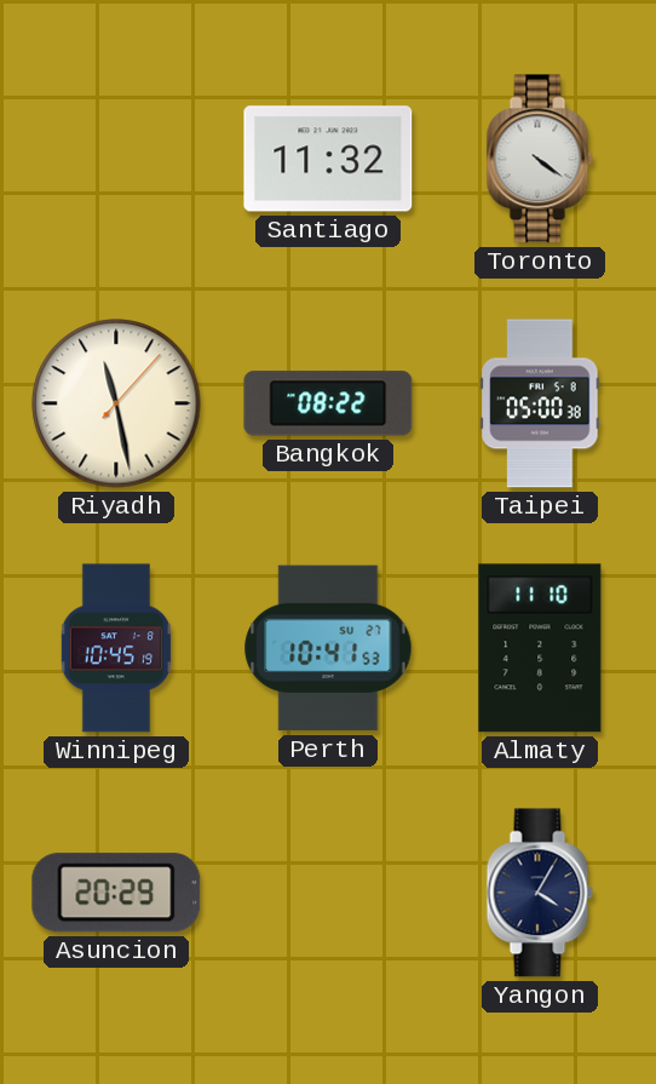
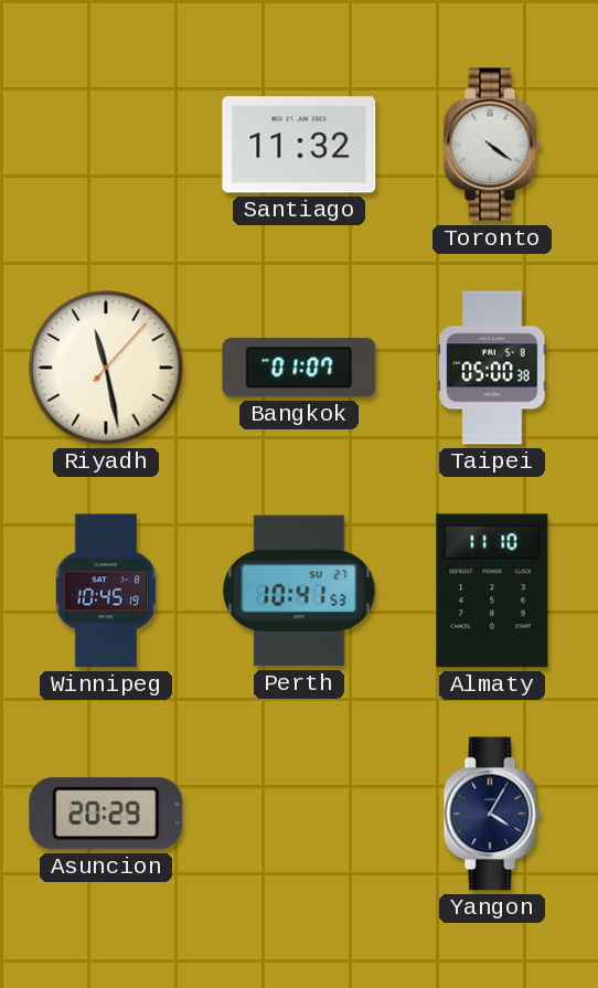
Bangkok: 08:22 -> 01:07 (299, 368)
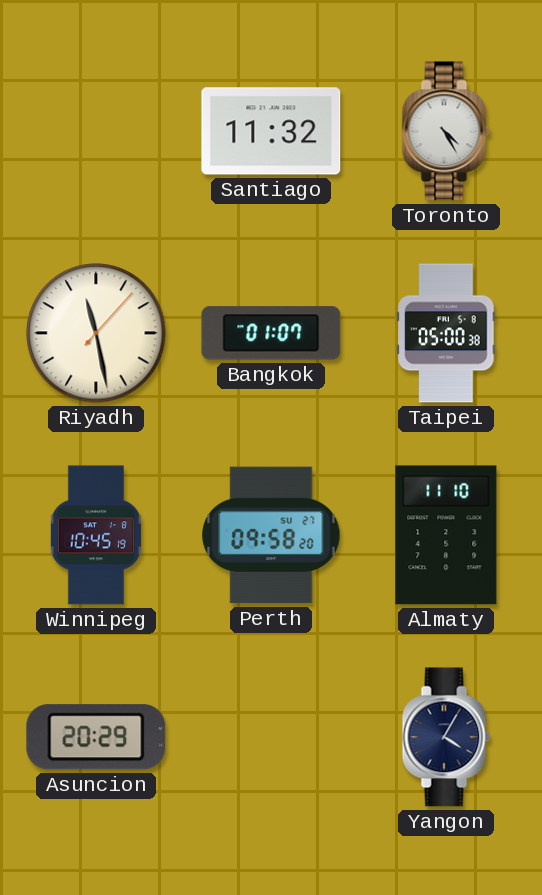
Toronto: 4:21 -> 4:25 (446, 131)
Perth: 10:41 -> 09:58 (271, 535)
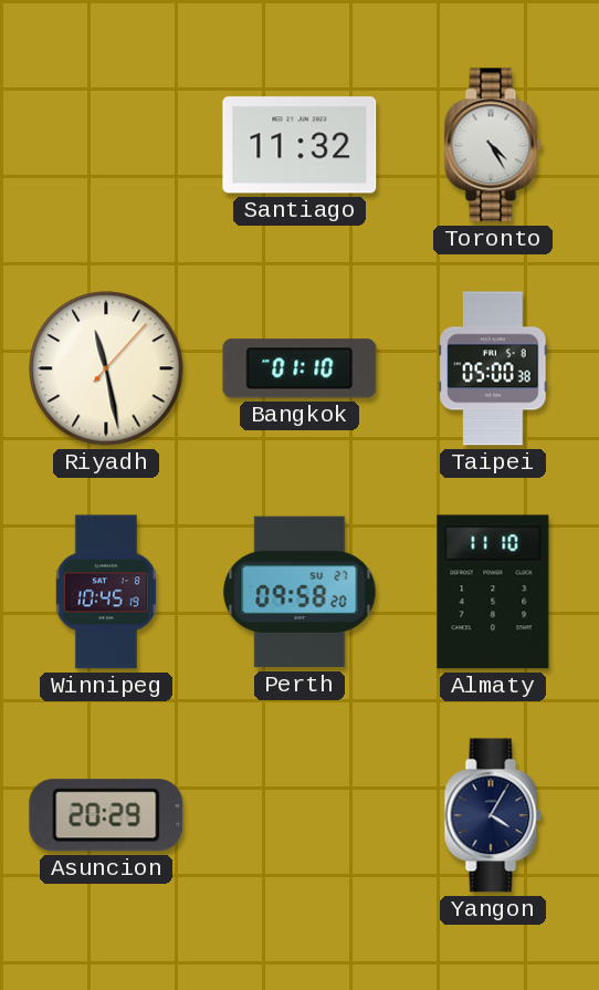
Bangkok: 01:07 -> 01:10 (299, 368)
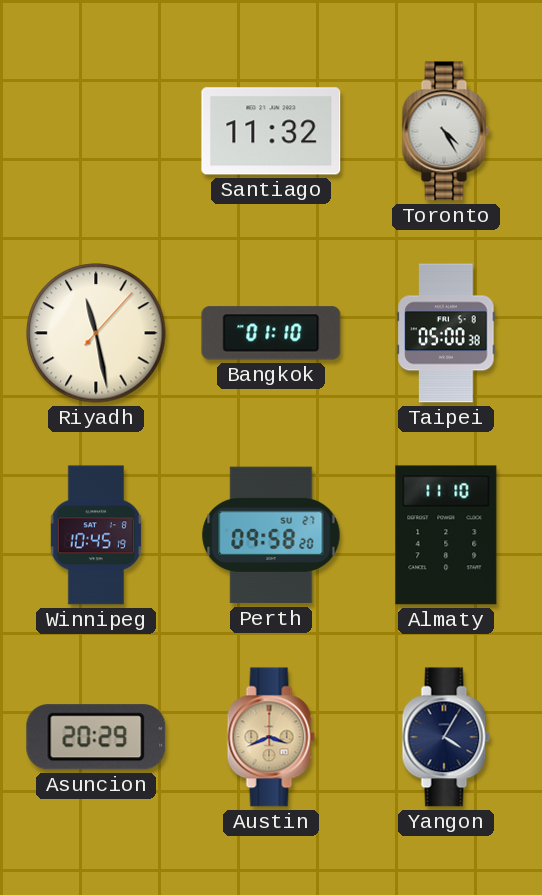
Austin: none -> 3:41 (271, 737)
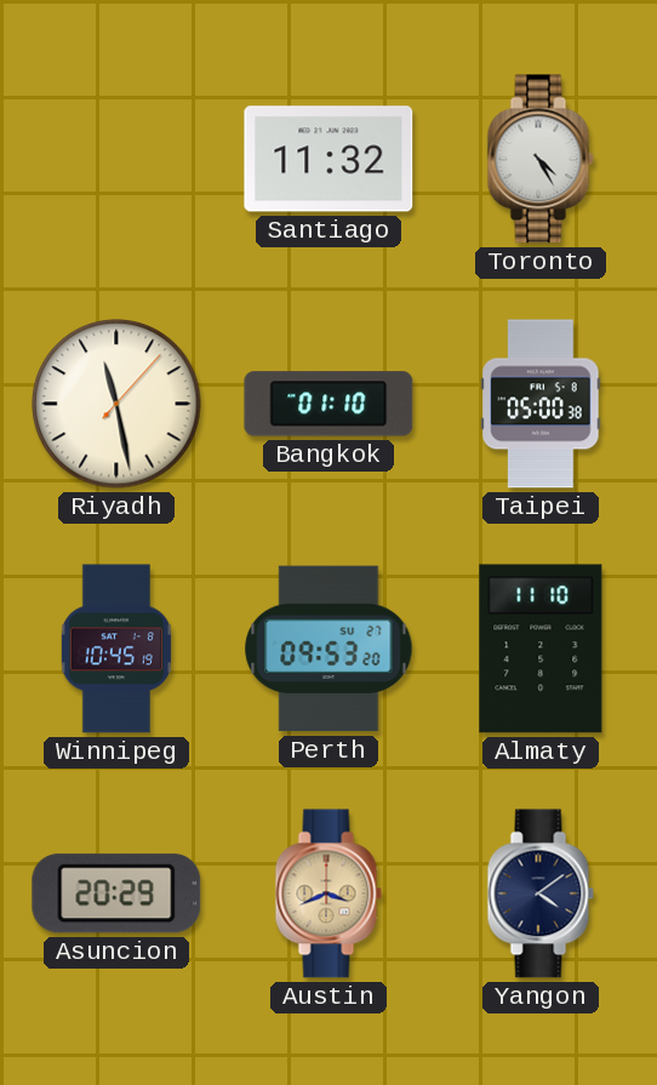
Perth: 09:58 -> 09:53 (328, 649)
Yangon: 4:05 -> 4:09 (541, 893)
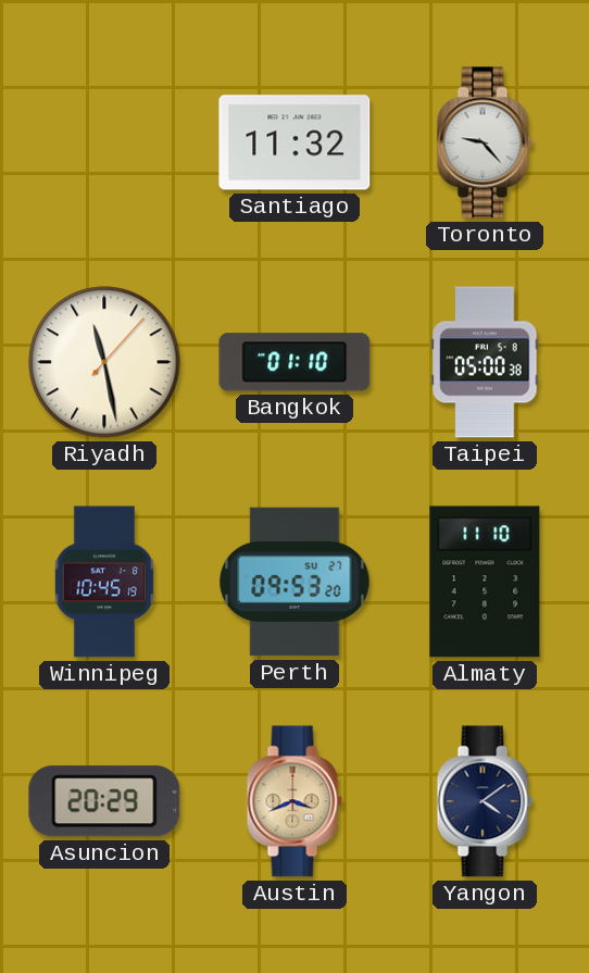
Toronto: 4:25 -> 9:23 (485, 142)
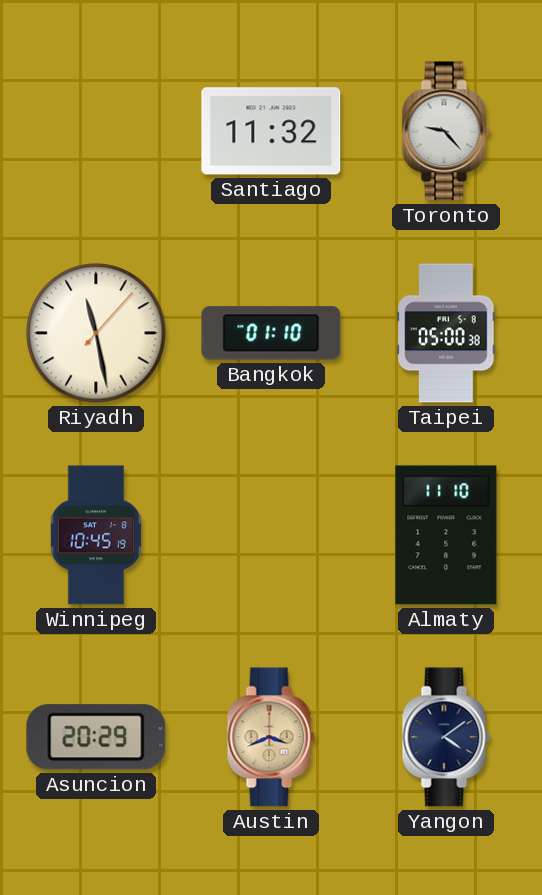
Perth: 09:53 -> none (294, 582)
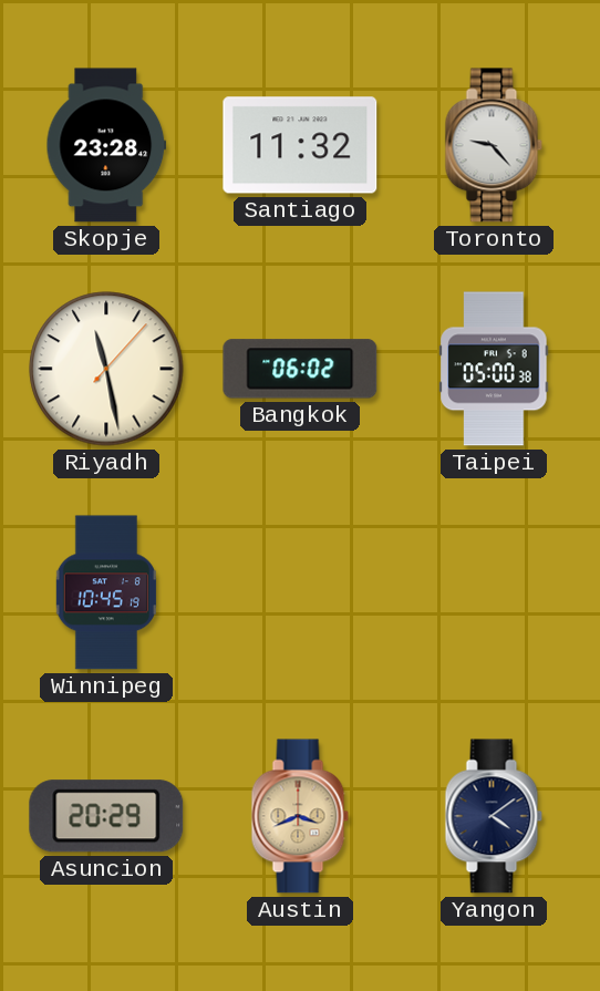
Skopje: none -> 23:28 (106, 145)
Bangkok: 01:10 -> 06:02 (300, 369)
Almaty: 11:10 -> none (446, 535)
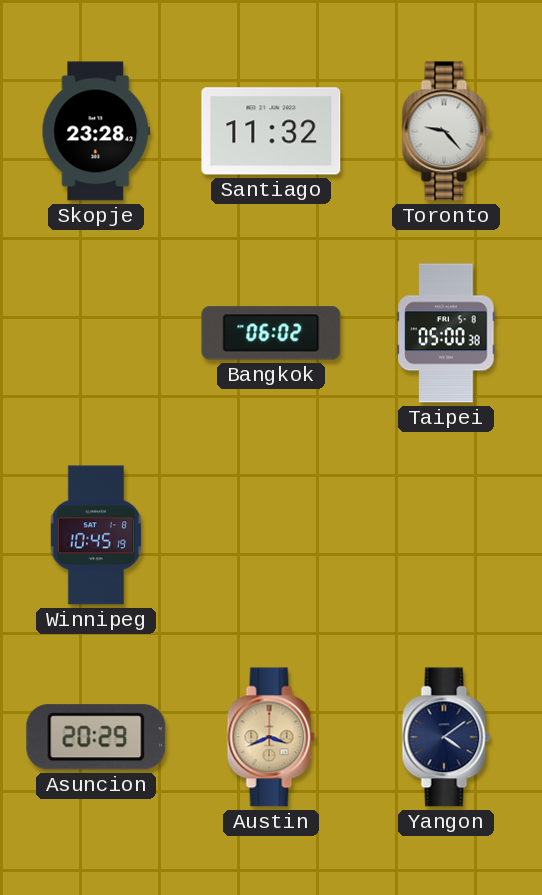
Riyadh: 11:28 -> none (106, 369)
